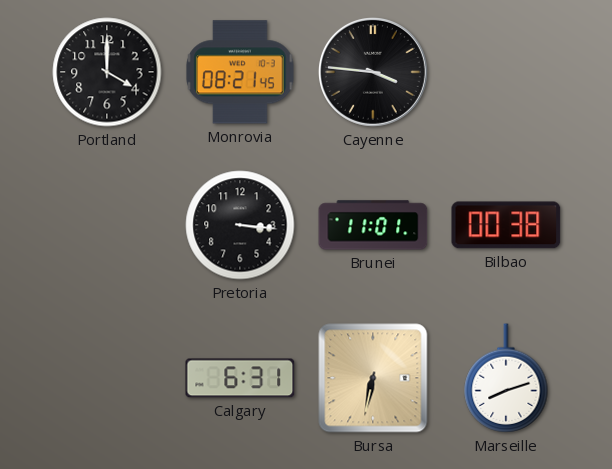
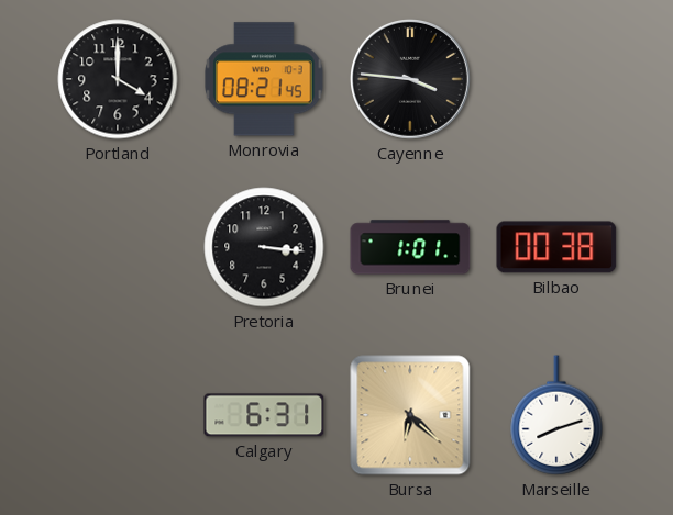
Brunei: 11:01 -> 1:01 (410, 247)
Bursa: 6:32 -> 6:22 (410, 415)
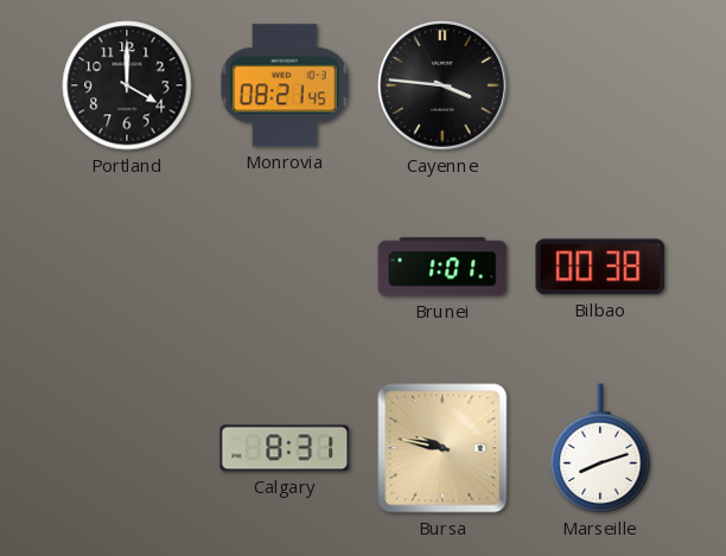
Pretoria: 3:16 -> none (264, 247)
Calgary: 6:31 -> 8:31 (285, 448)
Bursa: 6:22 -> 9:47 (442, 448)
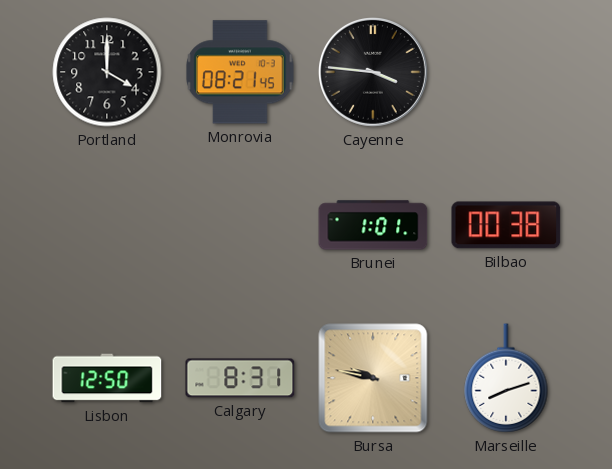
Lisbon: none -> 12:50 (107, 378)
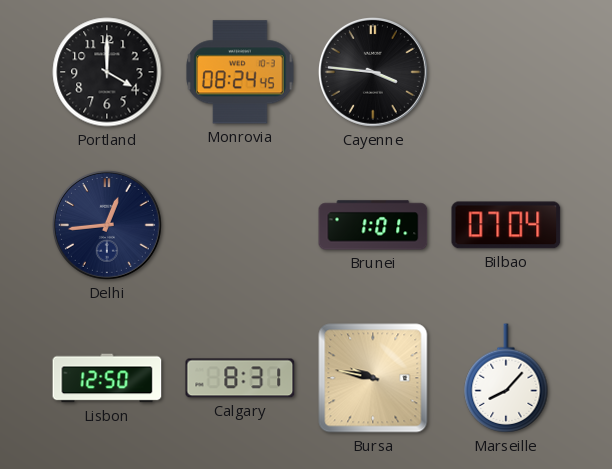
Monrovia: 08:21 -> 08:24 (240, 72)
Delhi: none -> 12:44 (107, 225)
Bilbao: 00:38 -> 07:04 (506, 225)
Marseille: 8:12 -> 8:07 (506, 378)
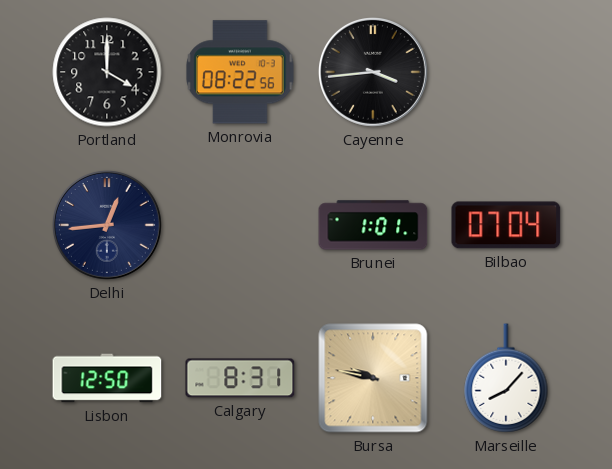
Monrovia: 08:24 -> 08:22 (240, 72)
Cayenne: 3:46 -> 3:44 (373, 72)
